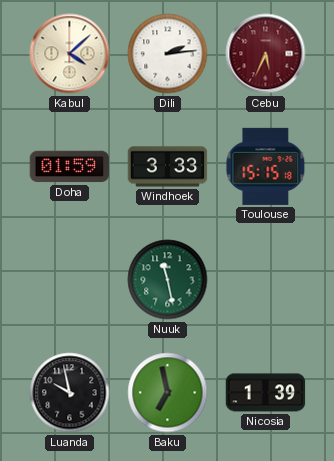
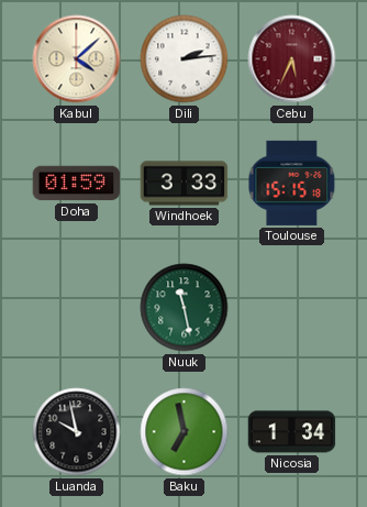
Nicosia: 1:39 -> 1:34 (292, 432)
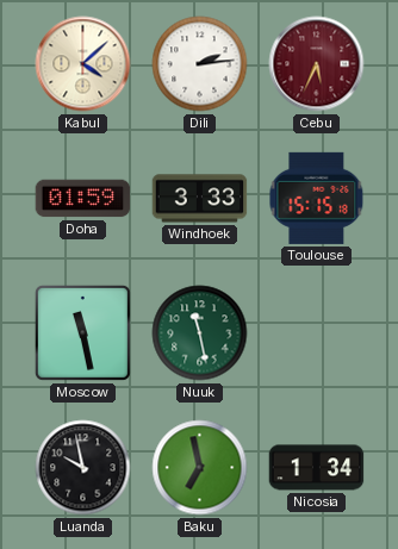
Moscow: none -> 11:28 (82, 332)
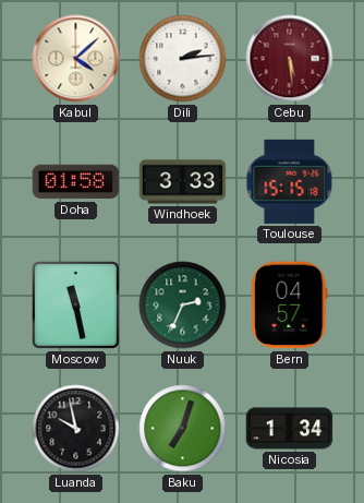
Cebu: 5:34 -> 5:29 (290, 59)
Doha: 01:59 -> 01:58 (76, 182)
Nuuk: 11:28 -> 2:34 (183, 306)
Bern: none -> 04:57 (290, 306)
Baku: 6:58 -> 7:03 (183, 429)
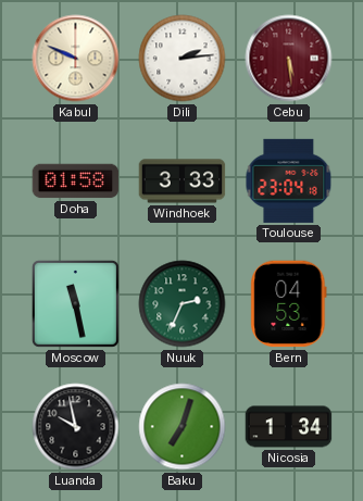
Kabul: 4:08 -> 9:49 (76, 59)
Toulouse: 15:15 -> 23:04 (289, 180)
Bern: 04:57 -> 04:53 (289, 304)
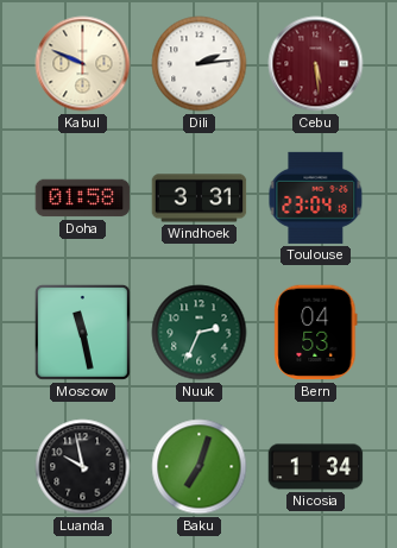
Windhoek: 3:33 -> 3:31 (200, 199)
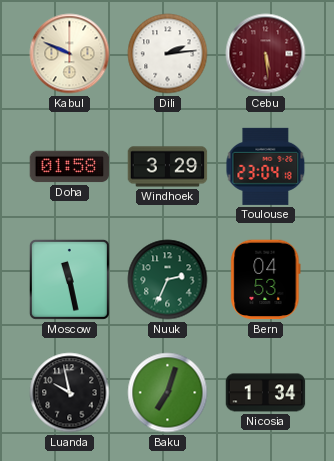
Windhoek: 3:31 -> 3:29 (168, 167)
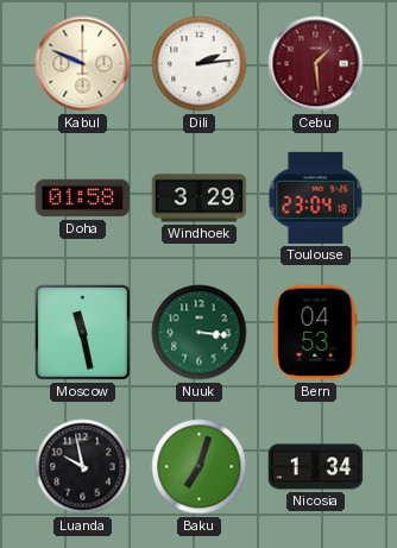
Cebu: 5:29 -> 1:29 (316, 64)
Nuuk: 2:34 -> 3:16 (200, 333)
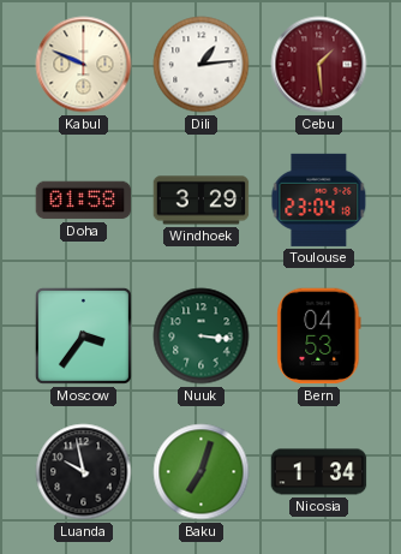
Dili: 2:14 -> 1:14 (202, 65)
Moscow: 11:28 -> 3:36 (83, 335)
